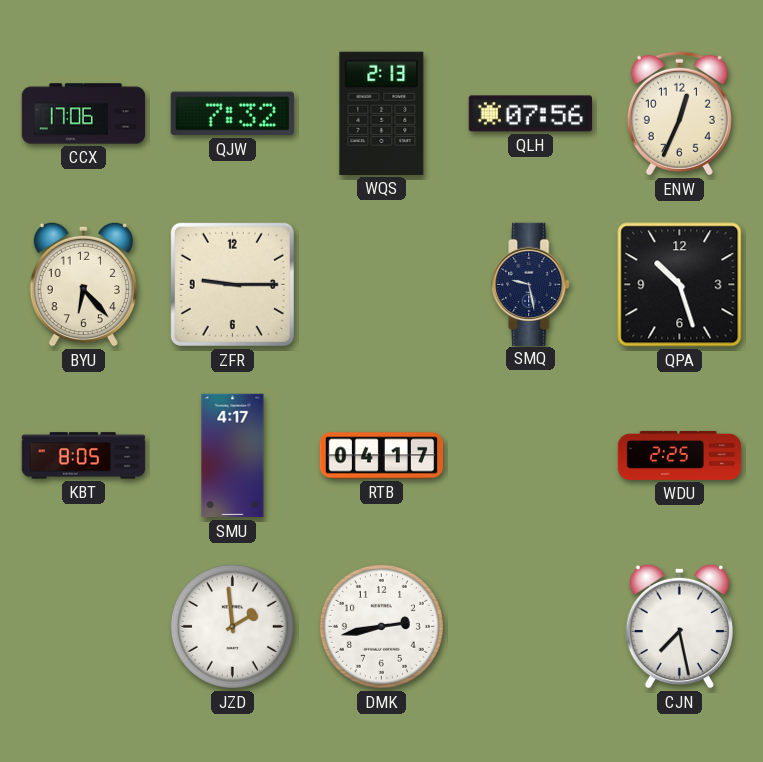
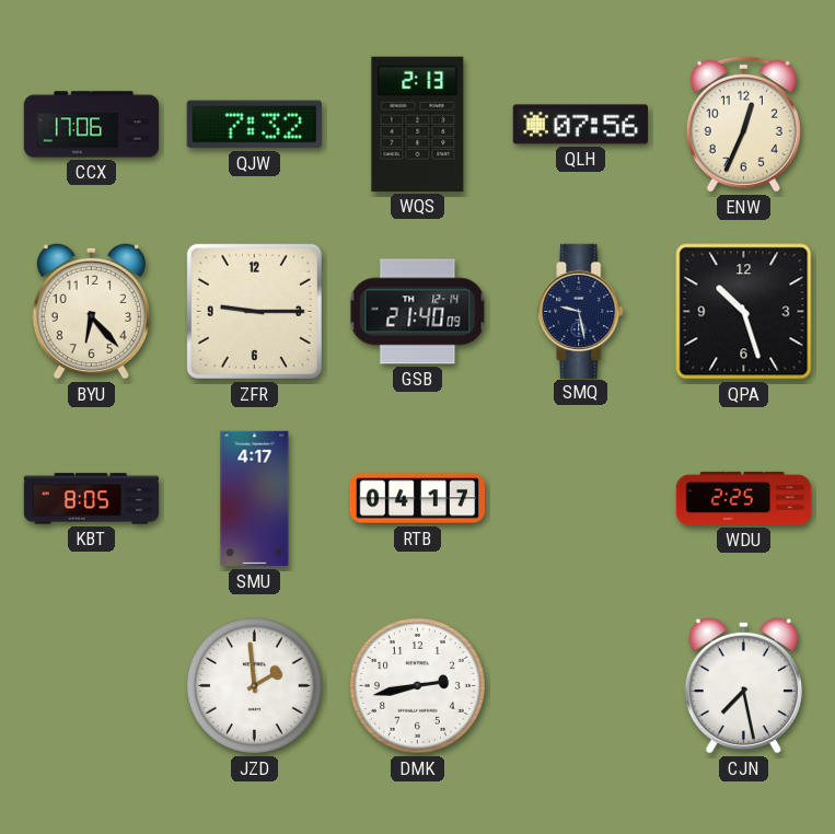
GSB: none -> 21:40 (418, 312)
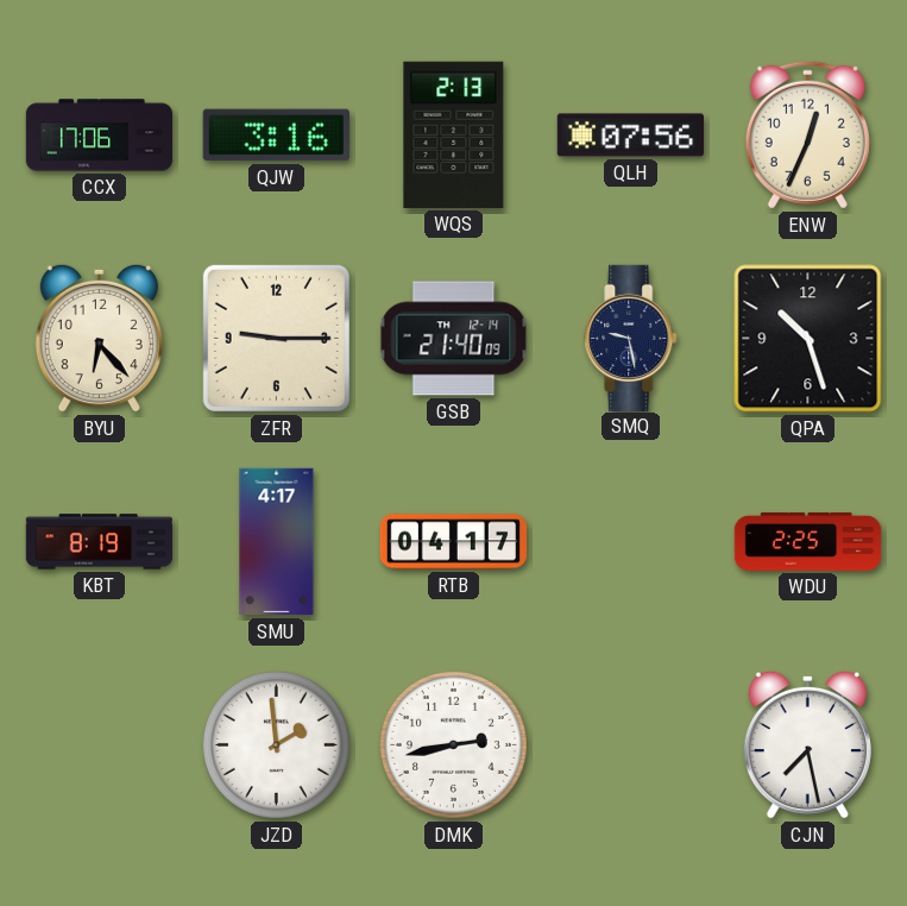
QJW: 7:32 -> 3:16 (276, 136)
KBT: 8:05 -> 8:19 (100, 542)
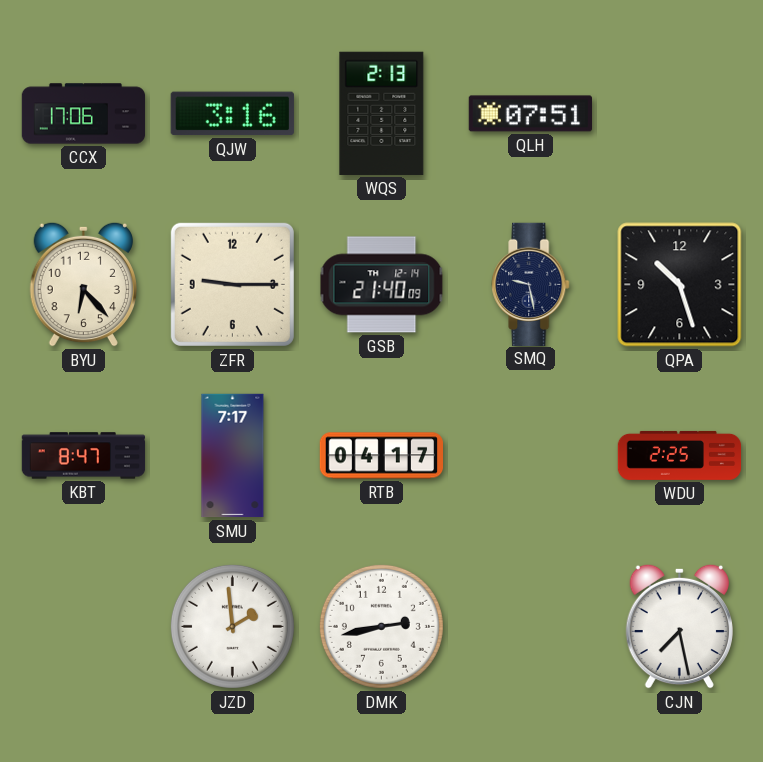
QLH: 07:56 -> 07:51 (530, 114)
ENW: 12:34 -> none (807, 134)
KBT: 8:19 -> 8:47 (84, 456)
SMU: 4:17 -> 7:17 (233, 456)
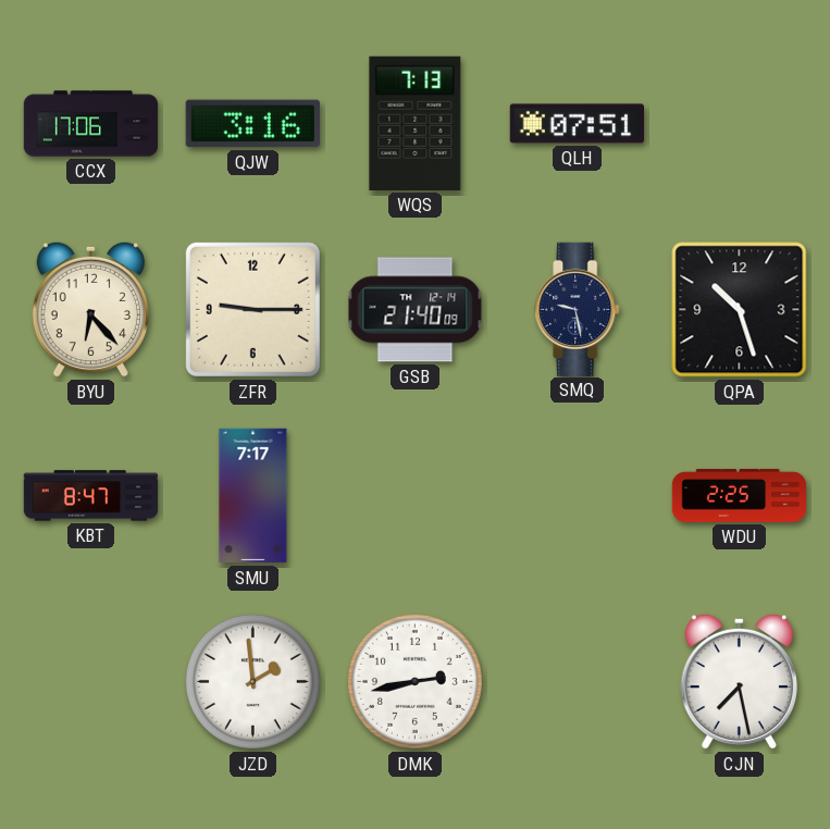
WQS: 2:13 -> 7:13 (416, 123)
RTB: 04:17 -> none (382, 456)
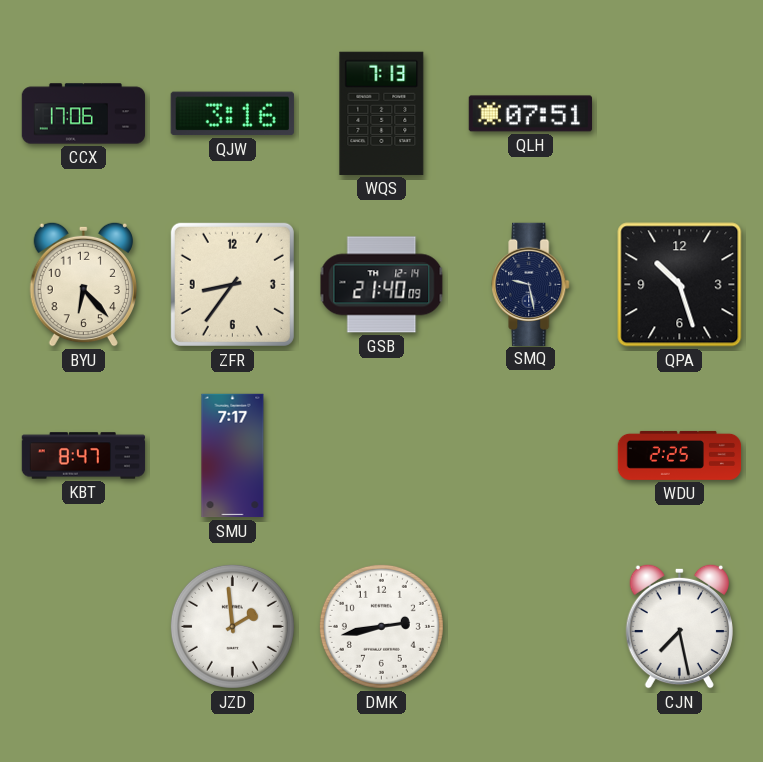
ZFR: 9:15 -> 8:36 (232, 284)
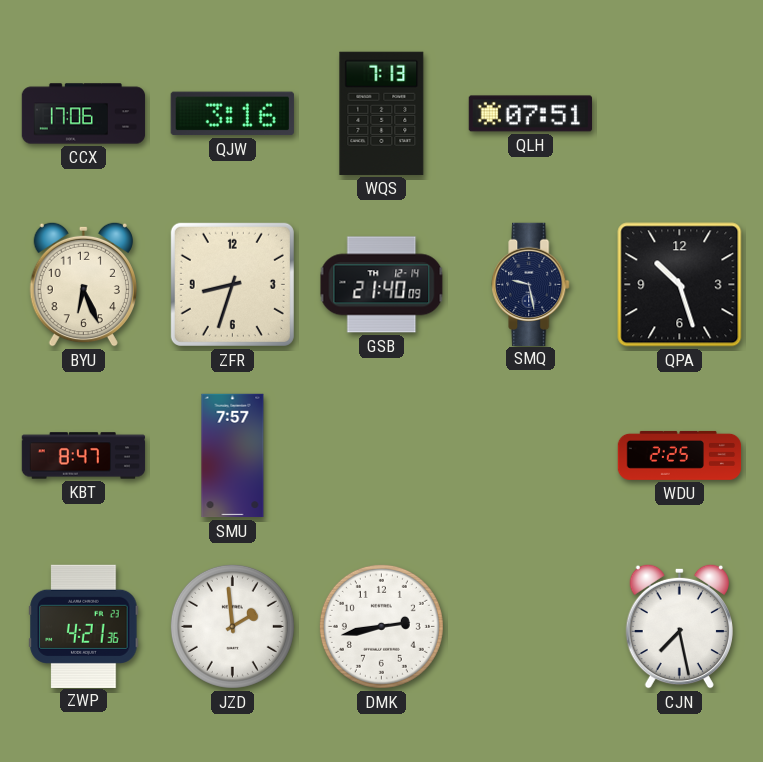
BYU: 6:23 -> 6:26 (83, 284)
ZFR: 8:36 -> 8:33 (232, 284)
SMU: 7:17 -> 7:57 (233, 456)
ZWP: none -> 4:21 (84, 626)
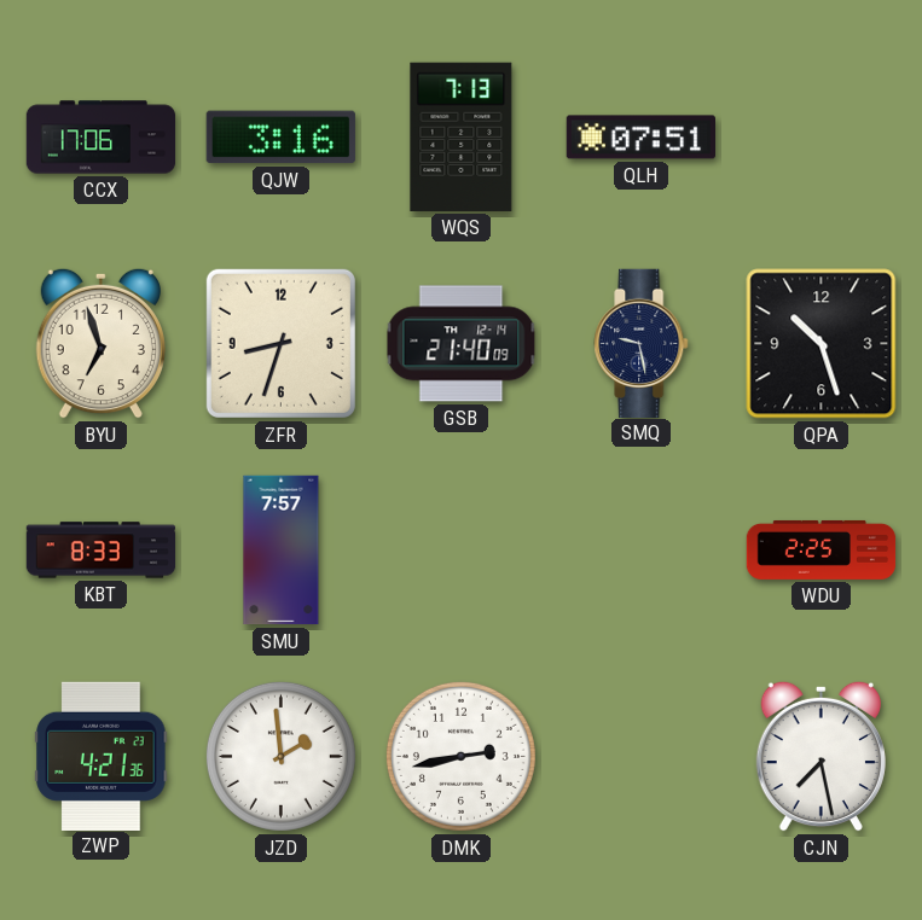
BYU: 6:26 -> 6:57 (100, 343)
KBT: 8:47 -> 8:33 (102, 551)
